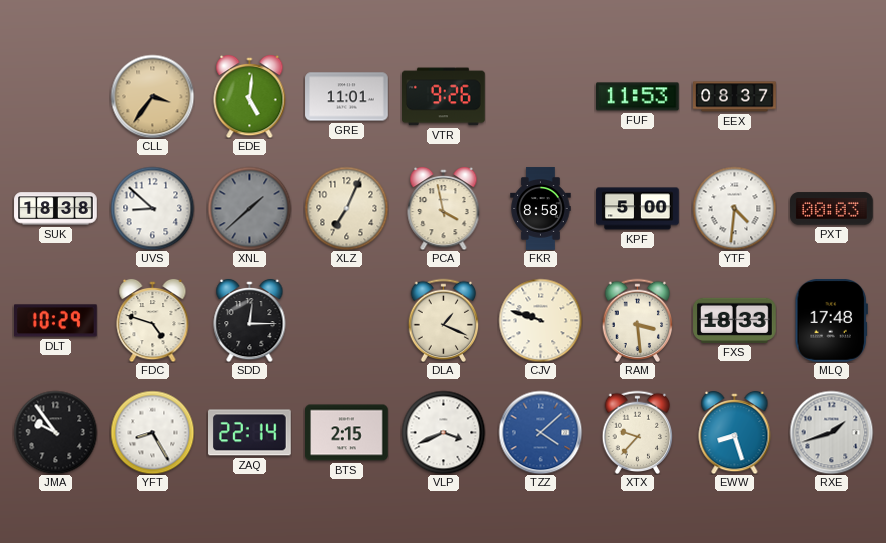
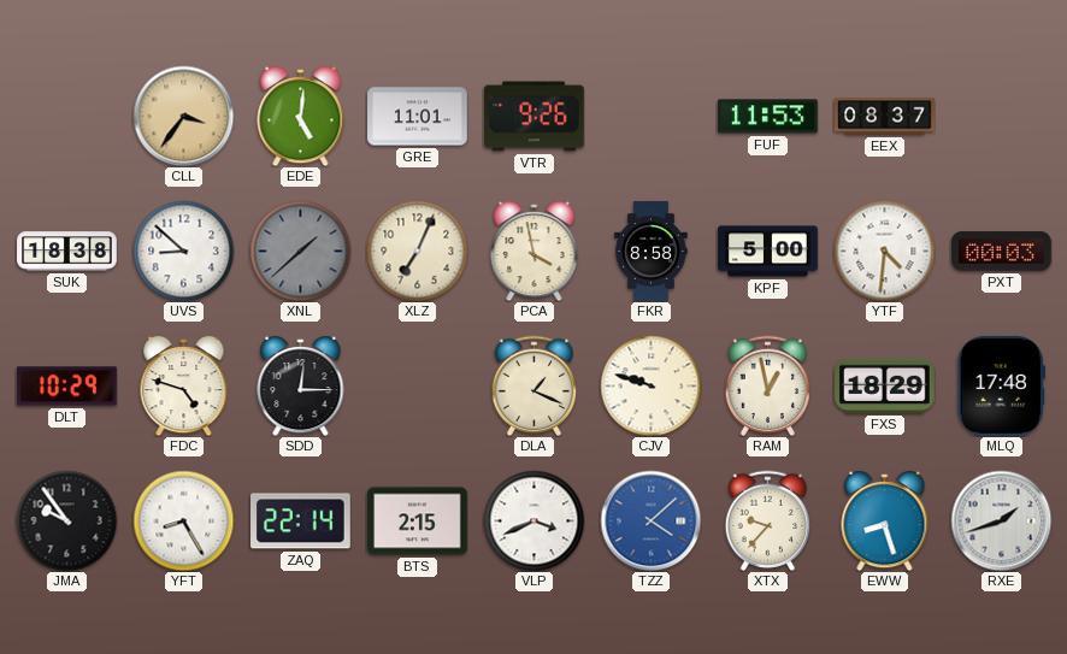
RAM: 3:29 -> 12:58 (768, 385)
FXS: 18:33 -> 18:29 (885, 385)
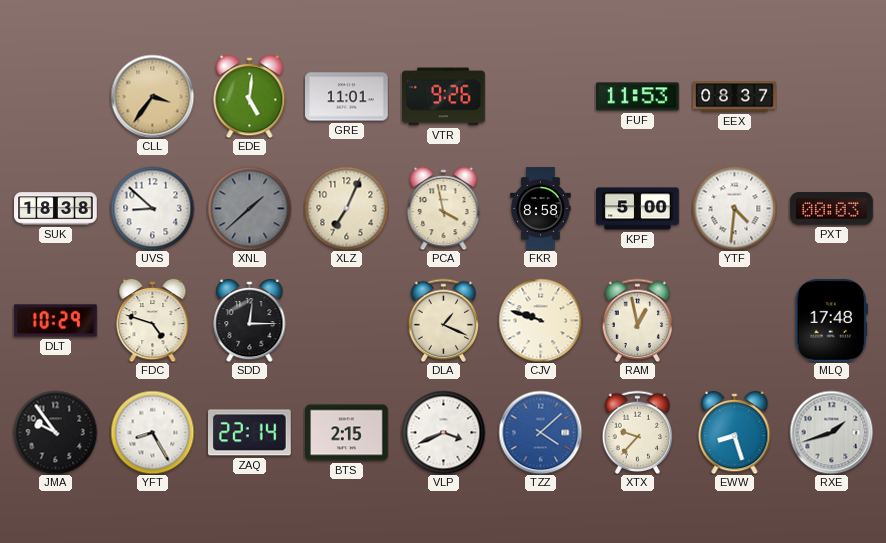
FXS: 18:29 -> none (885, 385)
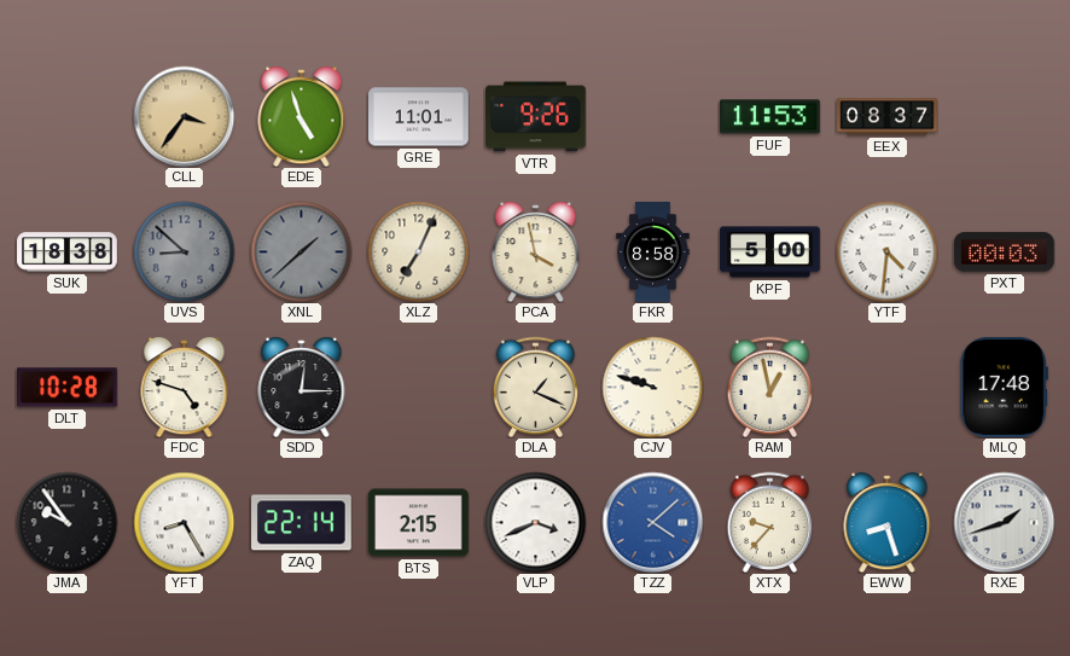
EDE: 5:01 -> 4:57 (302, 116)
UVS dial: white -> grey (184, 251)
DLT: 10:29 -> 10:28 (68, 388)
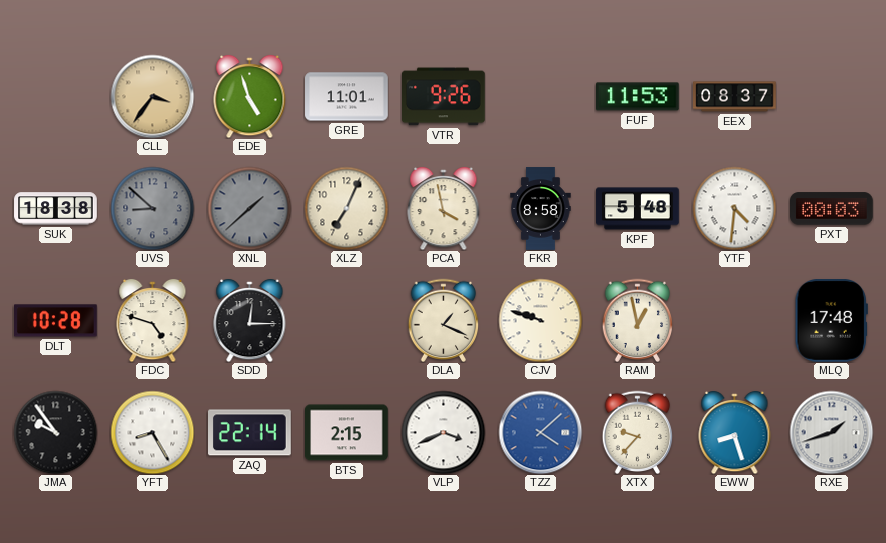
KPF: 5:00 -> 5:48 (638, 209)
